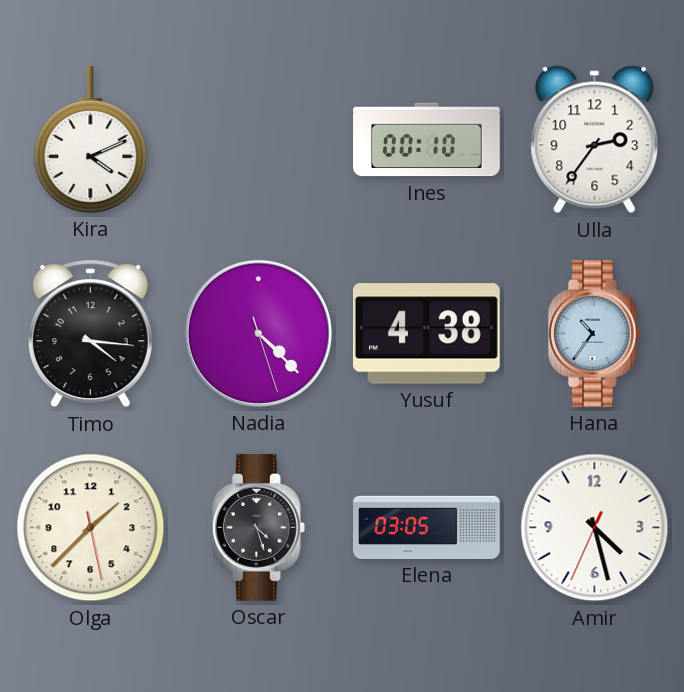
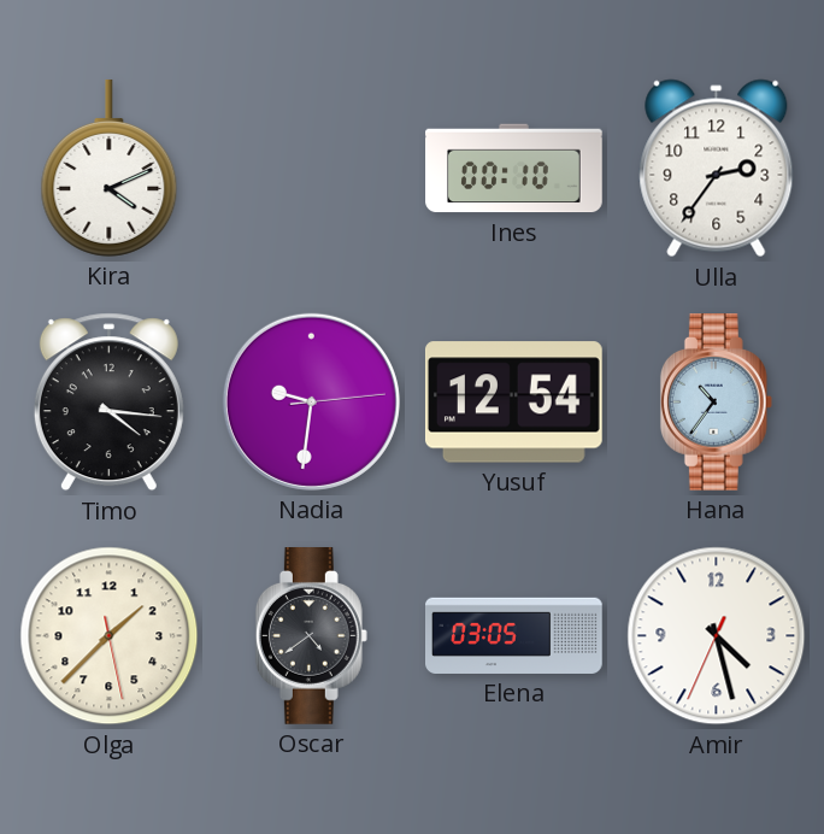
Nadia: 4:22 -> 9:31 (311, 401)
Yusuf: 4:38 -> 12:54 (513, 403)
Oscar: 4:27 -> 4:39 (311, 636)
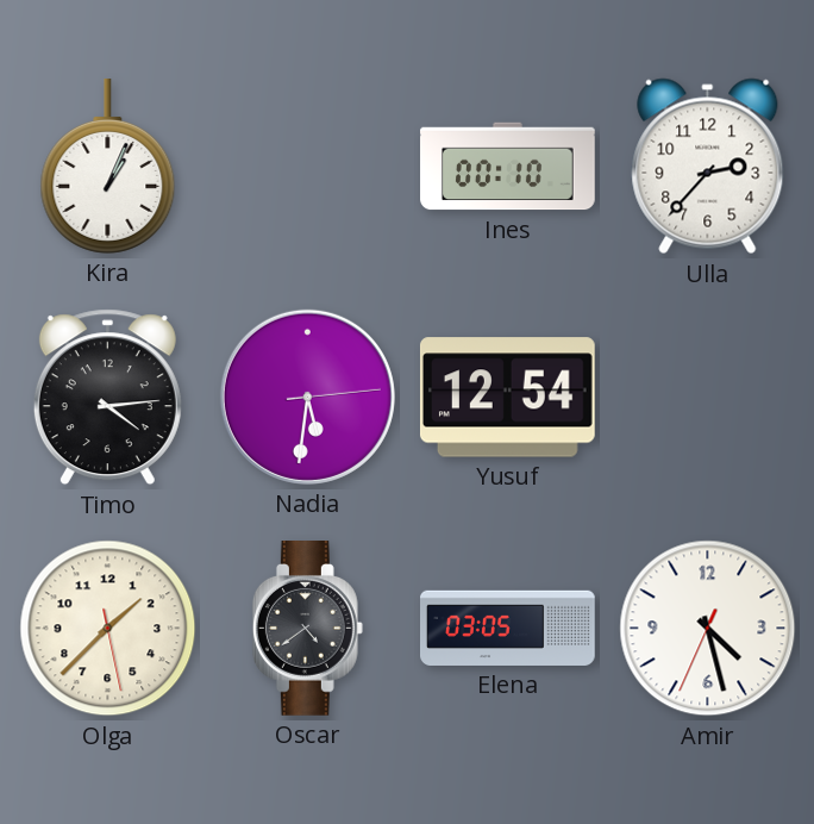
Kira: 4:11 -> 1:04 (108, 166)
Ulla: 2:36 -> 2:37 (708, 167)
Timo: 4:16 -> 4:14 (107, 398)
Nadia: 9:31 -> 5:31 (307, 397)
Hana: 10:36 -> none (716, 403)
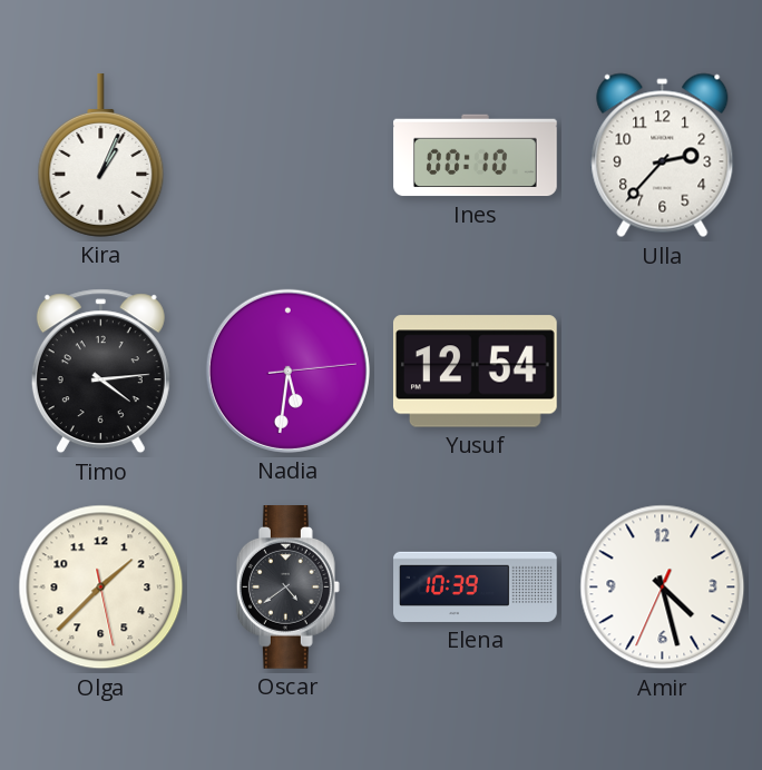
Elena: 03:05 -> 10:39 (476, 586)
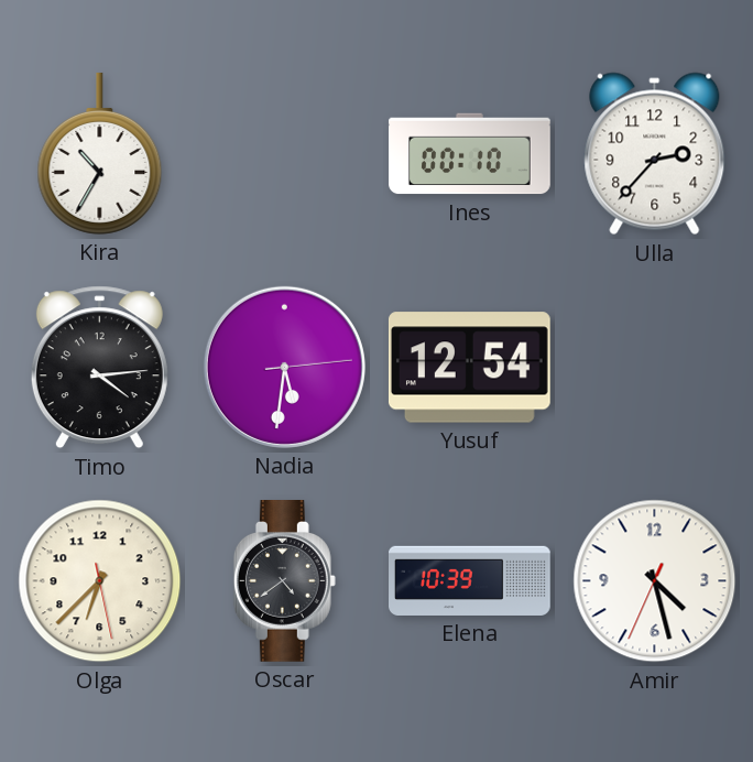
Kira: 1:04 -> 10:35 (100, 153)
Olga: 1:37 -> 6:37 (100, 581)
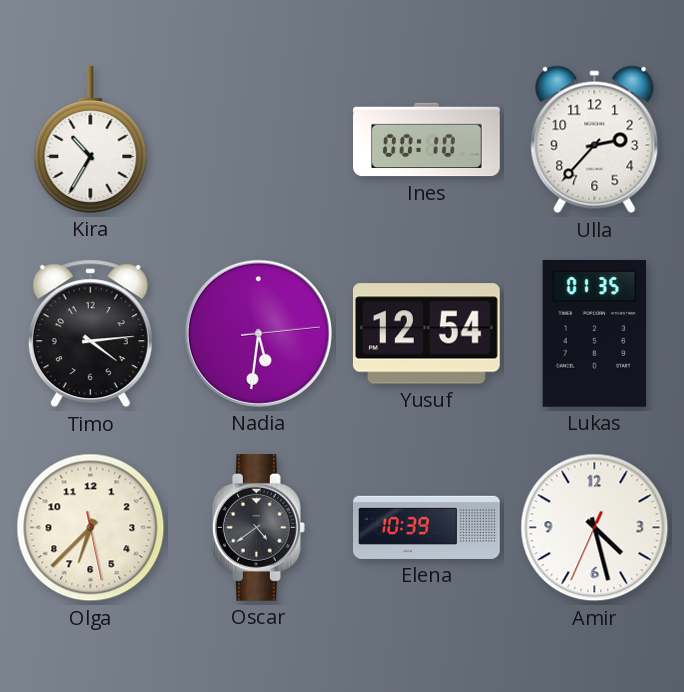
Lukas: none -> 01:35 (595, 333)
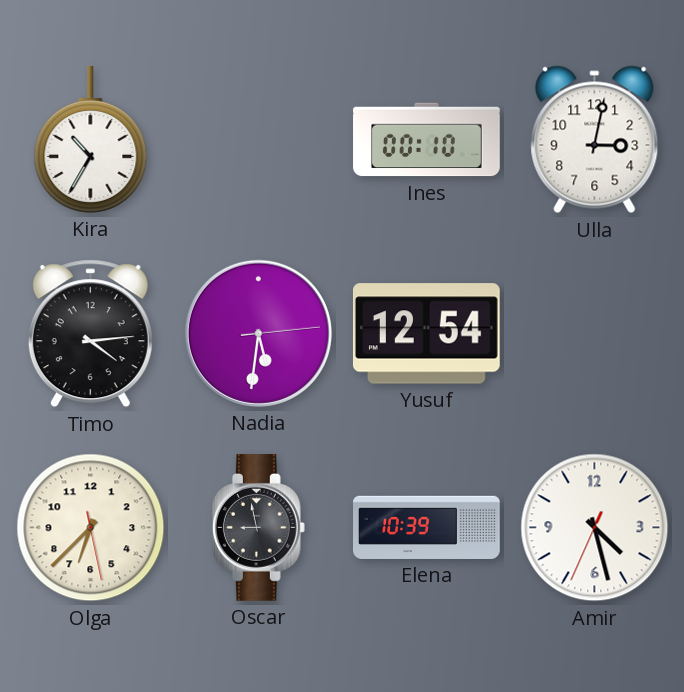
Ulla: 2:37 -> 3:02 (595, 140)
Lukas: 01:35 -> none (595, 333)
Oscar: 4:39 -> 8:58 (258, 528)
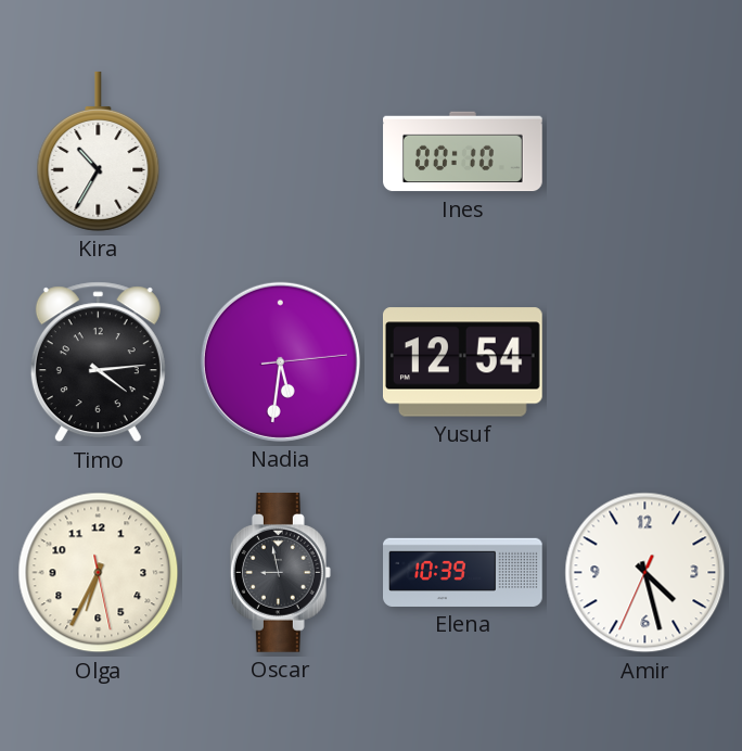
Ulla: 3:02 -> none (595, 140)
Olga: 6:37 -> 6:34 (99, 573)
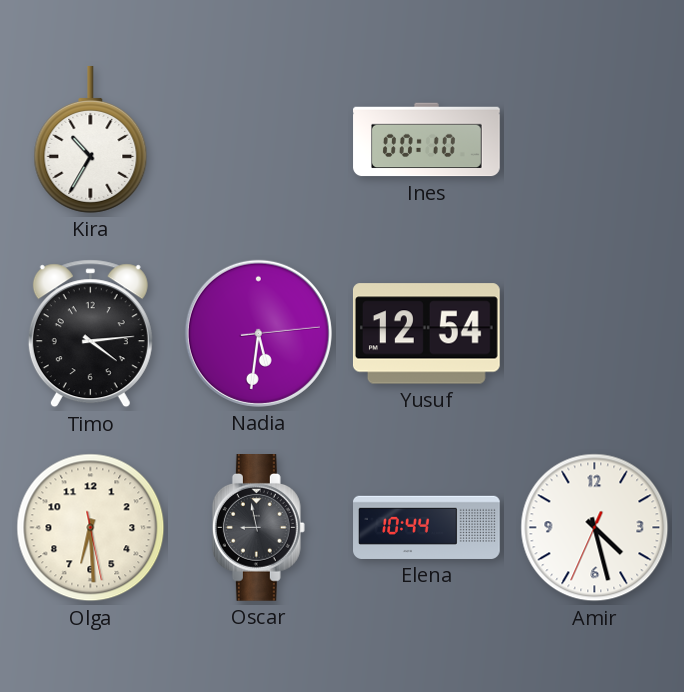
Olga: 6:34 -> 6:29 (91, 528)
Elena: 10:39 -> 10:44 (427, 527)
